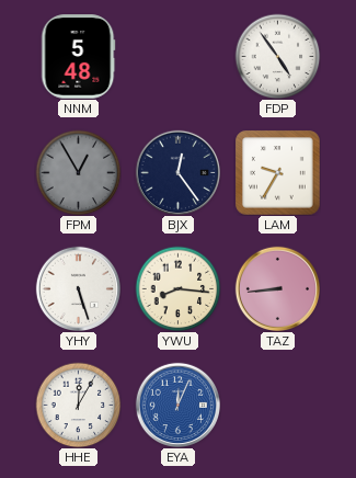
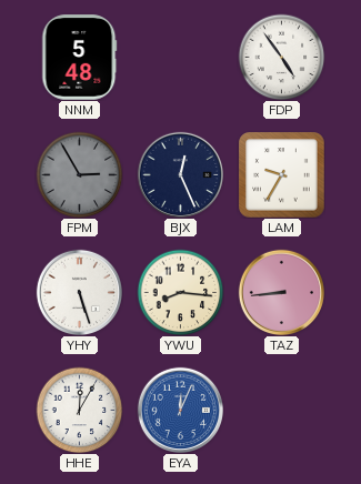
FPM: 12:55 -> 2:55 (79, 174)
BJX: 12:24 -> 12:26 (180, 174)
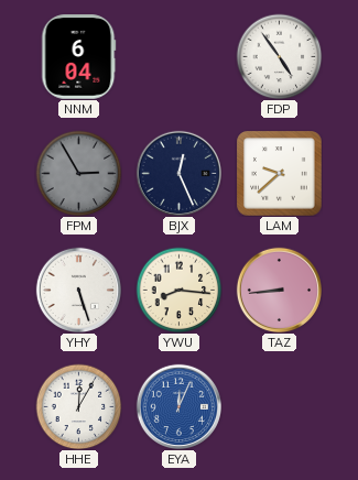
NNM: 5:48 -> 6:04 (79, 57)
LAM: 9:35 -> 9:38 (280, 174)
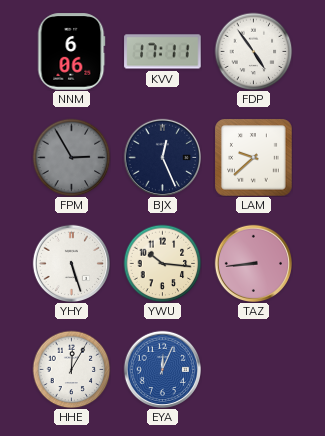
NNM: 6:04 -> 6:06 (72, 52)
KVV: none -> 17:11 (163, 52)
YWU: 8:16 -> 10:16 (162, 263)
